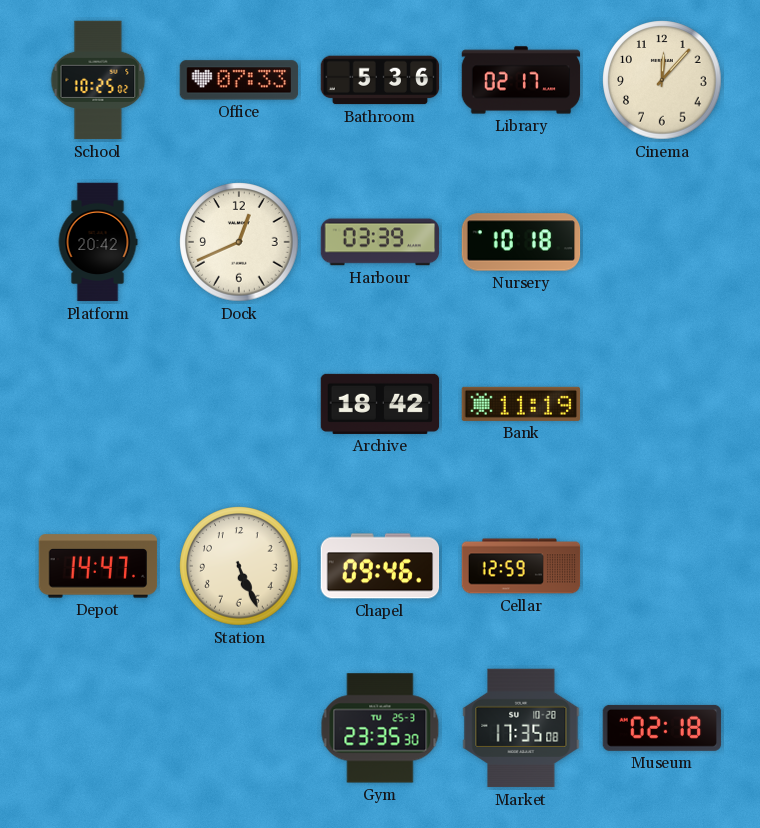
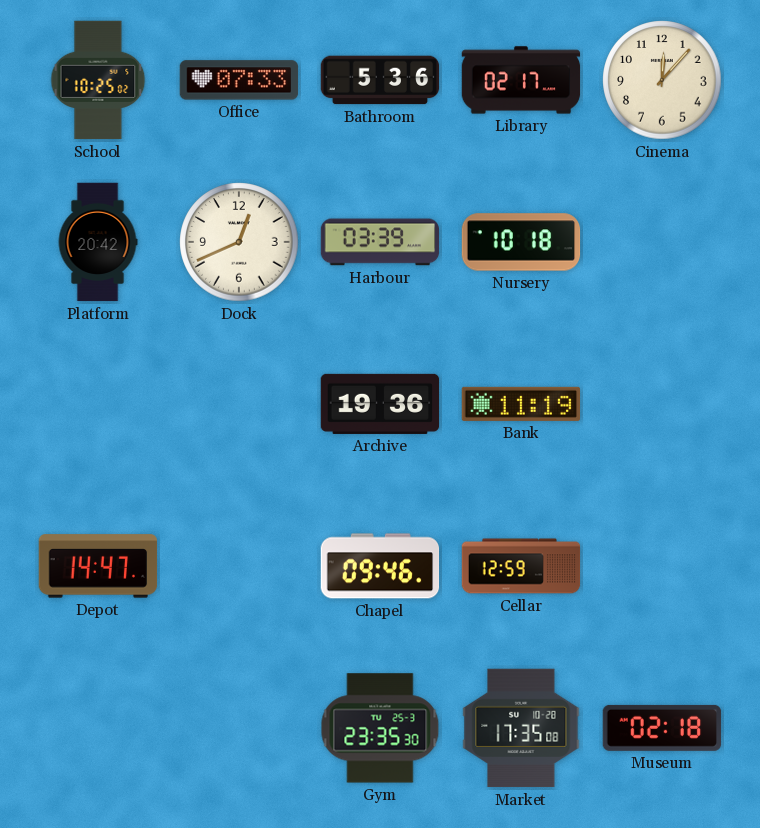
Archive: 18:42 -> 19:36 (380, 404)
Station: 5:26 -> none (239, 566)
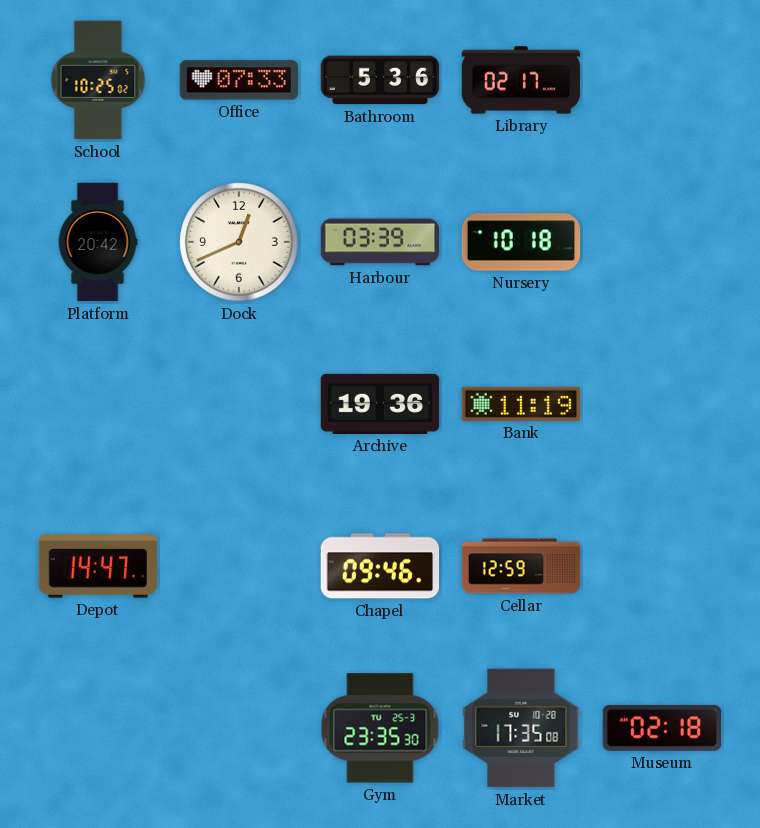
Cinema: 12:07 -> none (662, 80)
